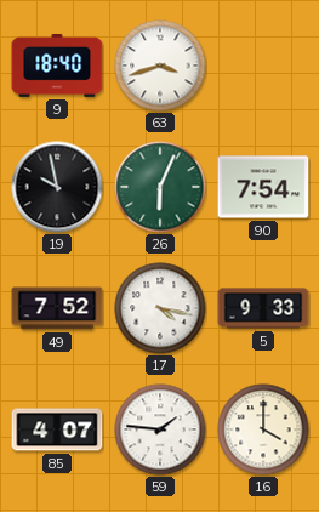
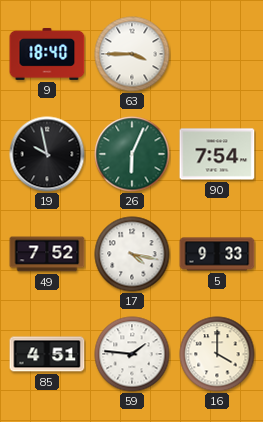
63: 3:42 -> 3:45 (132, 54)
85: 4:07 -> 4:51 (47, 354)
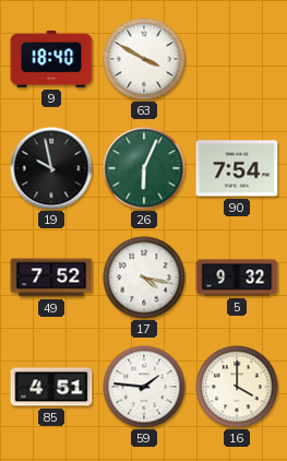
63: 3:45 -> 3:50 (144, 59)
5: 9:33 -> 9:32 (237, 277)
